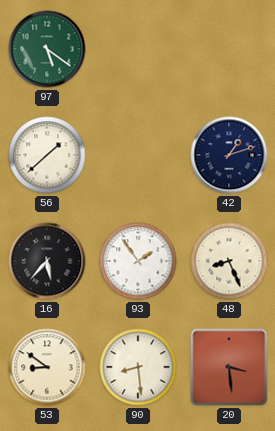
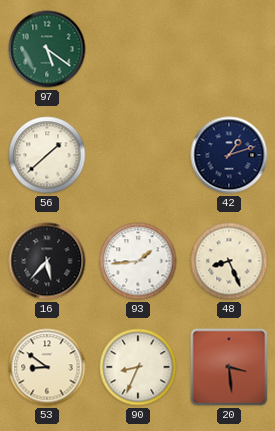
93: 1:54 -> 1:44 (138, 261)
90: 8:29 -> 8:34 (138, 367)
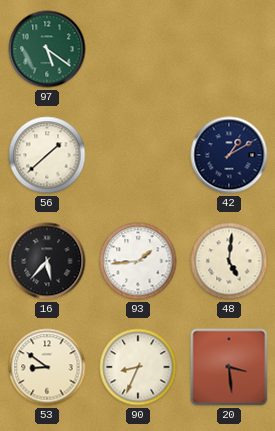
42: 1:12 -> 1:10 (229, 155)
48: 8:26 -> 5:01 (229, 261)
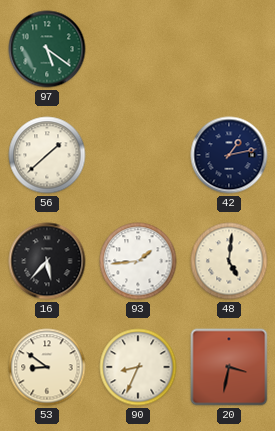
42: 1:10 -> 1:13 (229, 155)
20: 3:29 -> 3:32 (229, 367)
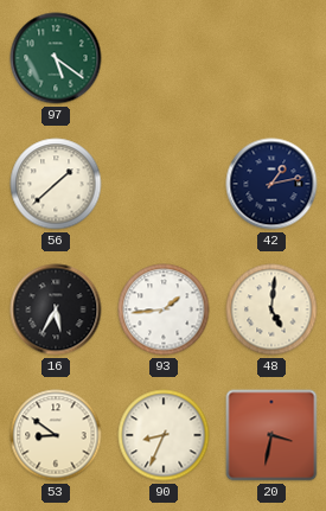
16: 5:37 -> 5:35 (56, 309)
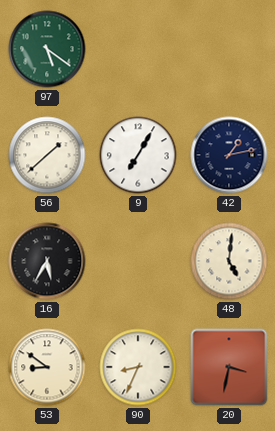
9: none -> 7:05 (138, 155)
93: 1:44 -> none (164, 309)
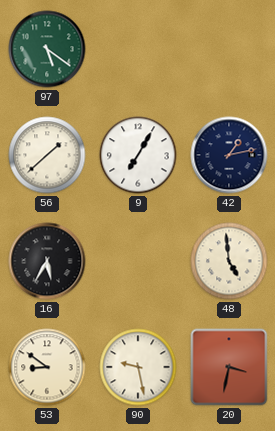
48: 5:01 -> 4:59 (229, 261)
90: 8:34 -> 9:28 (138, 367)
